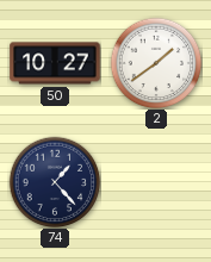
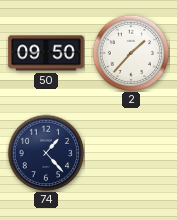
50: 10:27 -> 09:50 (46, 53)
2: 1:39 -> 1:37 (131, 53)
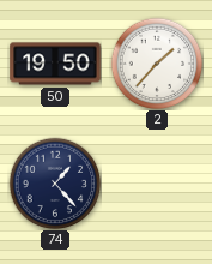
50: 09:50 -> 19:50 (55, 64)
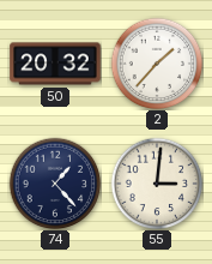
50: 19:50 -> 20:32 (55, 64)
55: none -> 3:01 (157, 184)
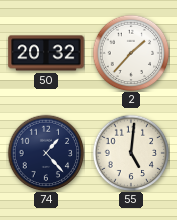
55: 3:01 -> 5:01 (131, 153)
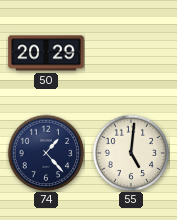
50: 20:32 -> 20:29 (46, 53)
2: 1:37 -> none (131, 53)
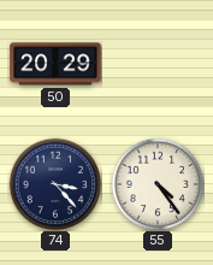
74: 1:23 -> 3:23 (55, 184)
55: 5:01 -> 4:24 (158, 184)
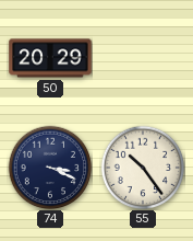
74: 3:23 -> 3:19 (50, 168)
55: 4:24 -> 10:24 (143, 168)
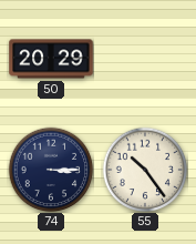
74: 3:19 -> 3:15 (51, 170)
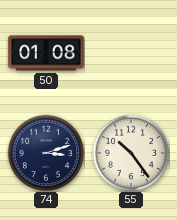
50: 20:29 -> 01:08 (46, 53)
74: 3:15 -> 3:12 (46, 153)
